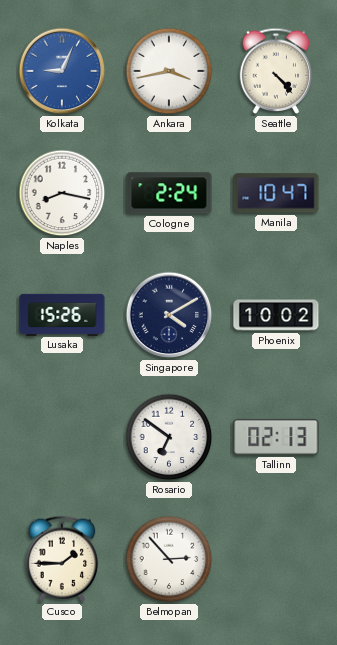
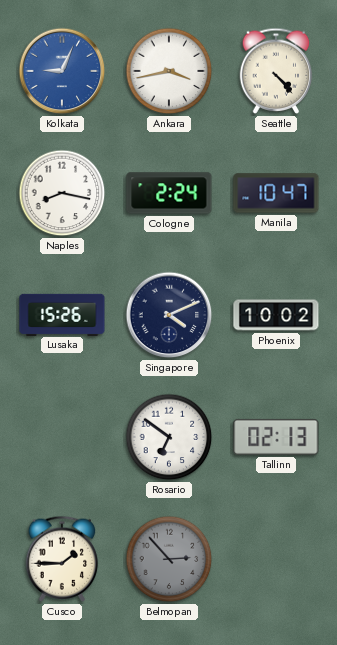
Singapore: 4:10 -> 4:11 (169, 315)
Belmopan dial: white -> grey (169, 559)
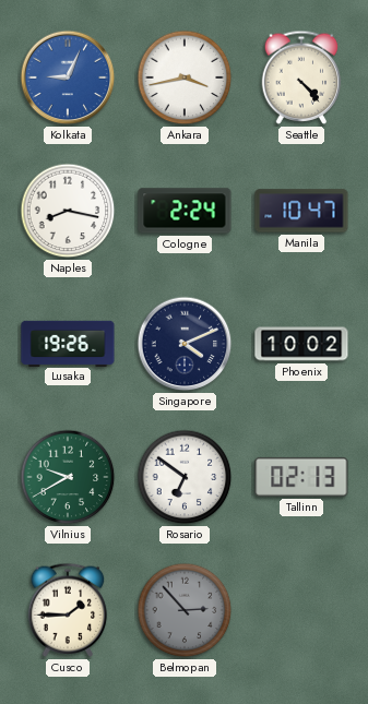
Lusaka: 15:26 -> 19:26 (68, 343)
Vilnius: none -> 9:40 (68, 477)
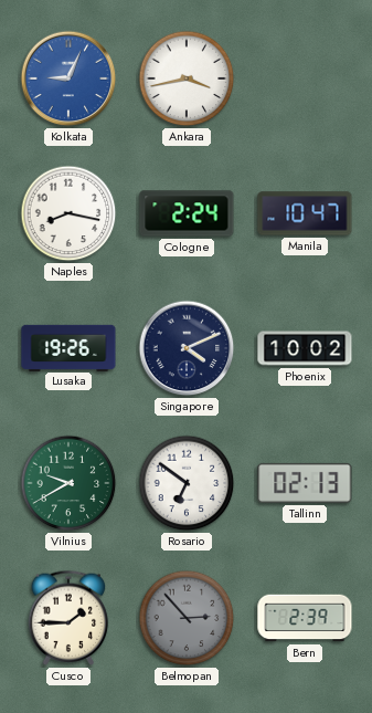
Seattle: 4:23 -> none (301, 77)
Bern: none -> 2:39 (305, 618)
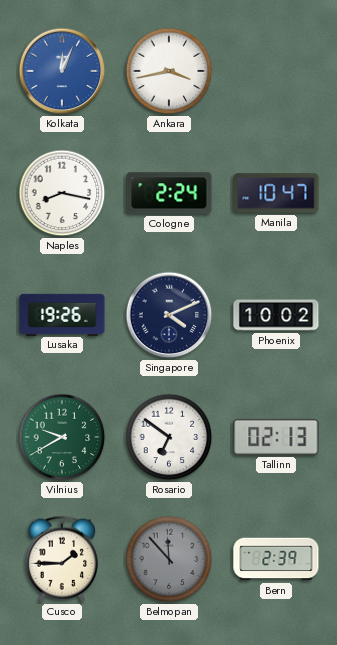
Kolkata: 9:04 -> 12:04 (62, 71)
Belmopan: 2:53 -> 11:53 (169, 559)
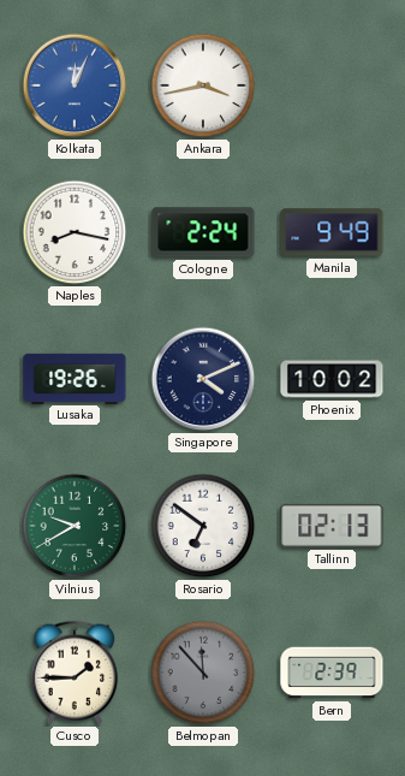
Manila: 10:47 -> 9:49 (332, 232)
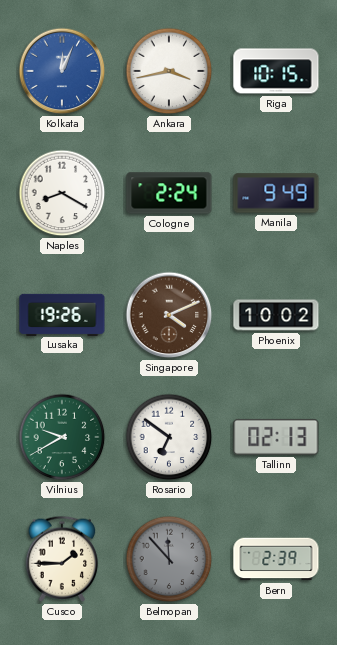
Riga: none -> 10:15 (276, 71)
Naples: 8:17 -> 8:20 (62, 193)
Singapore dial: navy -> brown (169, 315)
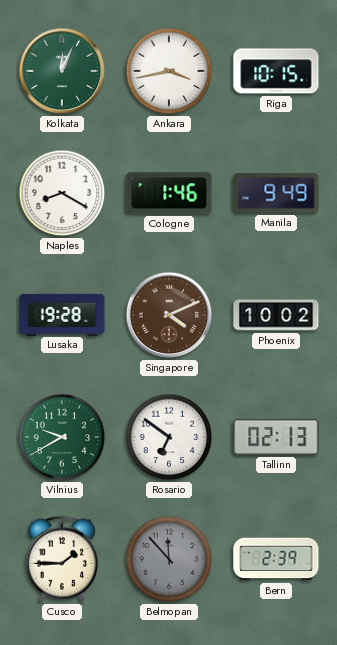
Kolkata dial: blue -> green (62, 71)
Cologne: 2:24 -> 1:46 (169, 193)
Lusaka: 19:26 -> 19:28 (62, 314)
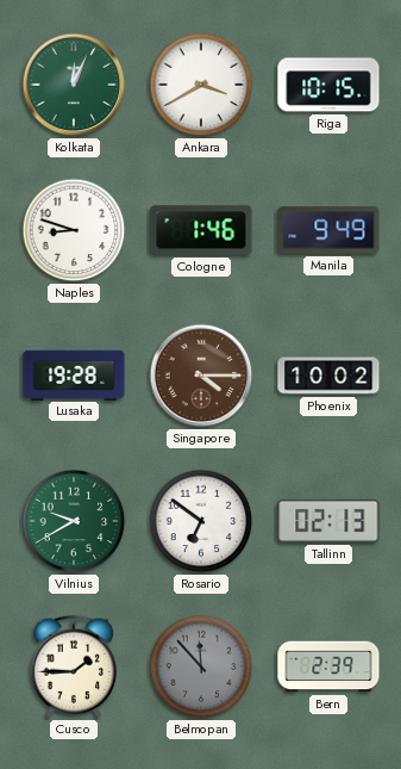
Ankara: 3:43 -> 3:40 (201, 85)
Naples: 8:20 -> 8:48 (74, 230)
Singapore: 4:11 -> 4:15 (201, 376)
